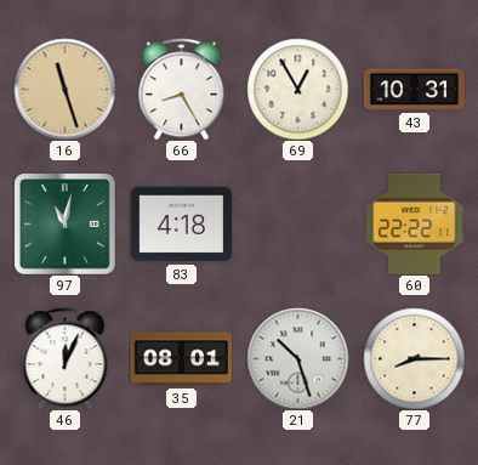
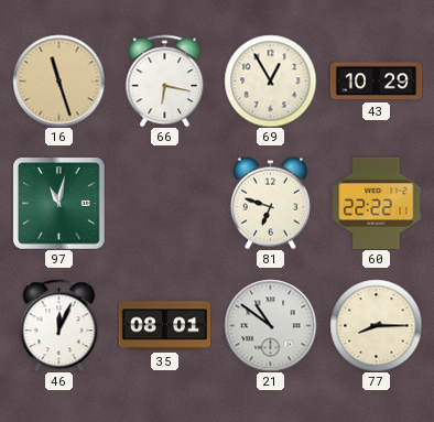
66: 8:25 -> 6:17 (165, 80)
43: 10:31 -> 10:29 (376, 82)
83: 4:18 -> none (181, 225)
81: none -> 6:48 (270, 203)
21: 10:27 -> 10:51 (270, 325)
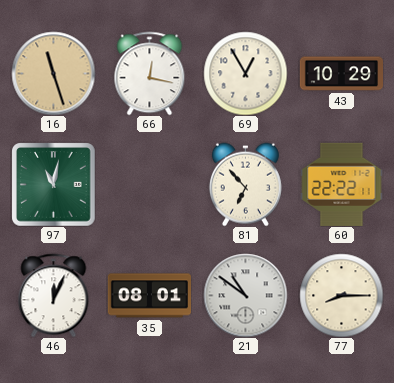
66: 6:17 -> 12:17 (150, 73)
81: 6:48 -> 6:53 (245, 184)
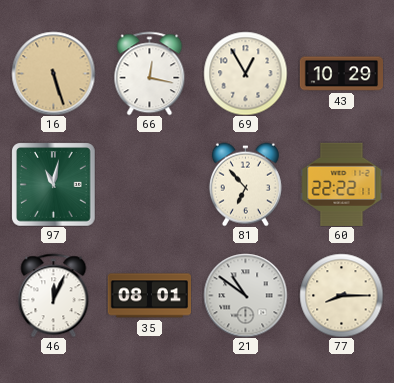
16: 11:27 -> 5:27 (53, 73)
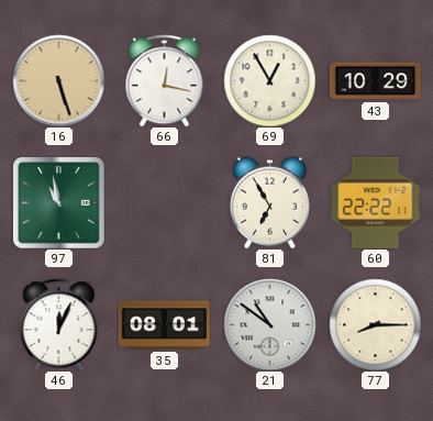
97: 11:02 -> 10:58 (58, 202)
81: 6:53 -> 6:55 (269, 202)
